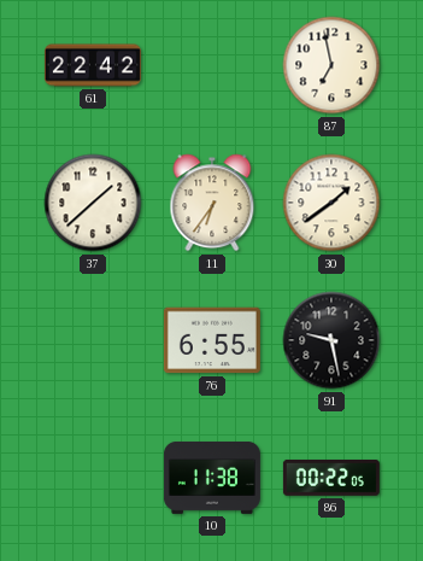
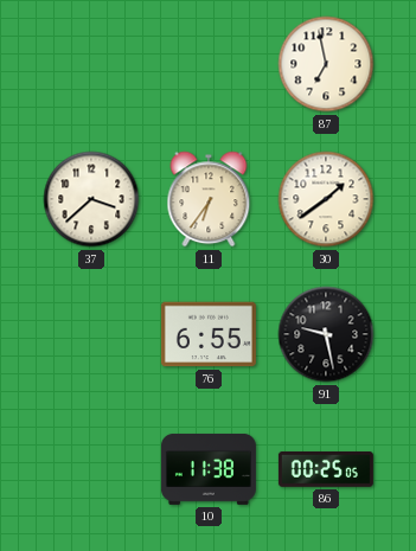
61: 22:42 -> none (93, 65)
37: 1:38 -> 3:38 (91, 199)
86: 00:22 -> 00:25 (326, 469)
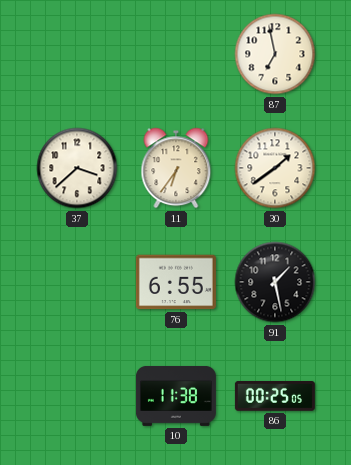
91: 9:28 -> 1:28 (275, 282)
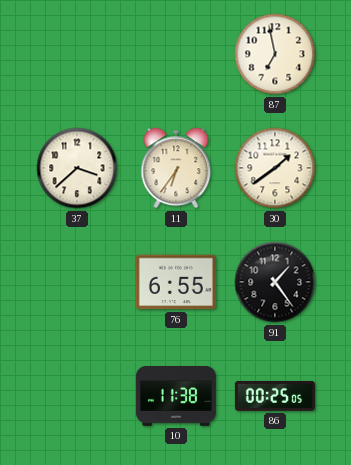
91: 1:28 -> 1:24 (275, 282)
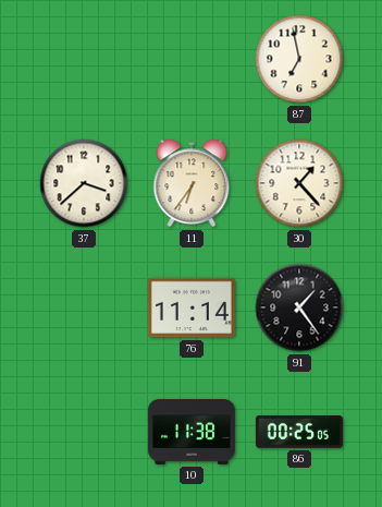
30: 1:39 -> 1:23 (299, 183)
76: 6:55 -> 11:14 (192, 307)
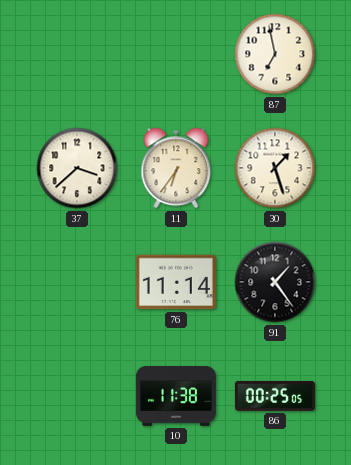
30: 1:23 -> 1:27 (275, 168)
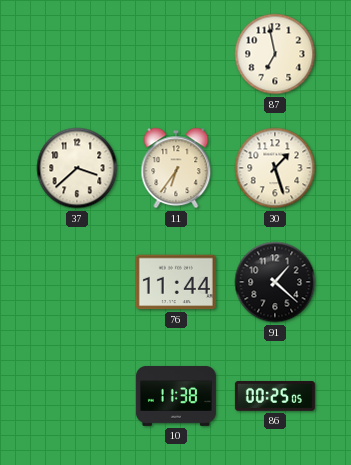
76: 11:14 -> 11:44 (176, 282)
91: 1:24 -> 1:22 (275, 282)
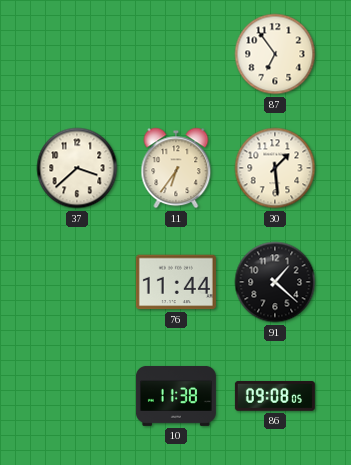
87: 6:58 -> 6:54 (275, 54)
30: 1:27 -> 1:29 (275, 168)
86: 00:25 -> 09:08 (275, 396)
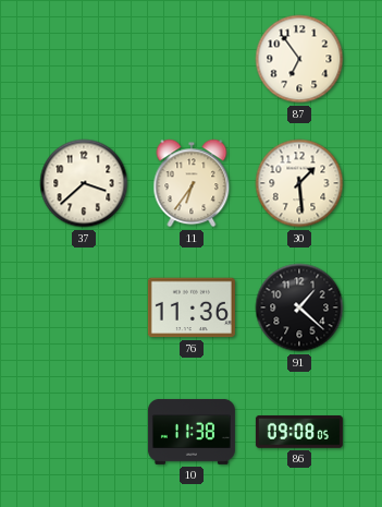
76: 11:44 -> 11:36 (192, 307)
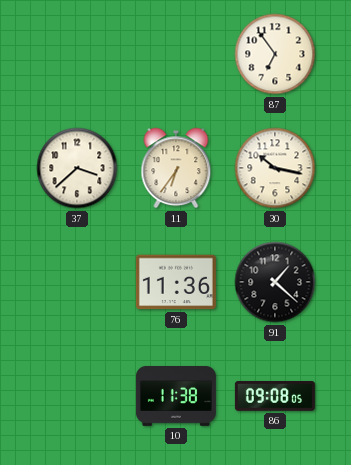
30: 1:29 -> 10:17 (275, 168)
